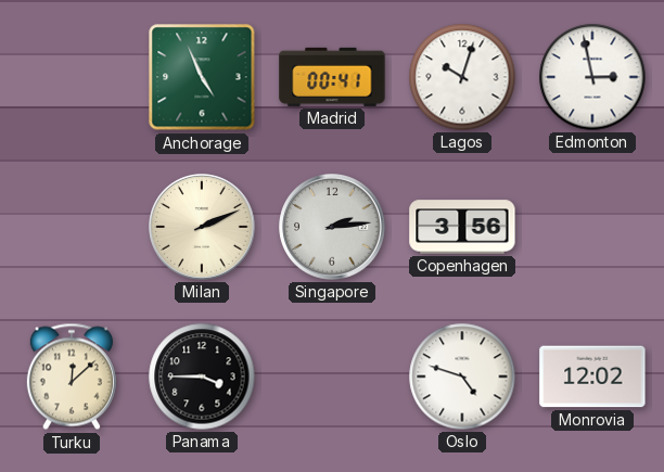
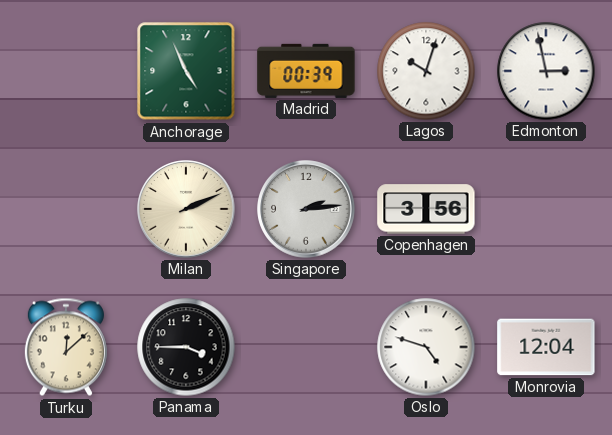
Madrid: 00:41 -> 00:39 (306, 71)
Monrovia: 12:02 -> 12:04 (546, 347)
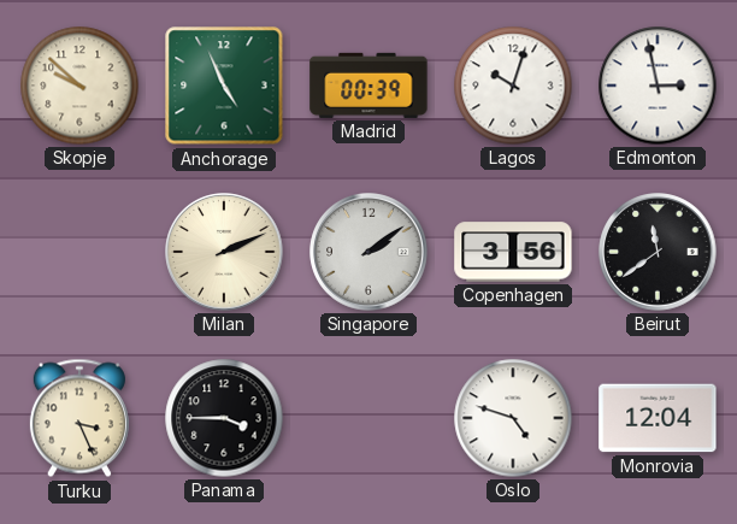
Skopje: none -> 9:52 (79, 86)
Singapore: 2:14 -> 2:09 (368, 252)
Beirut: none -> 11:39 (658, 252)
Turku: 12:08 -> 3:26 (79, 418)
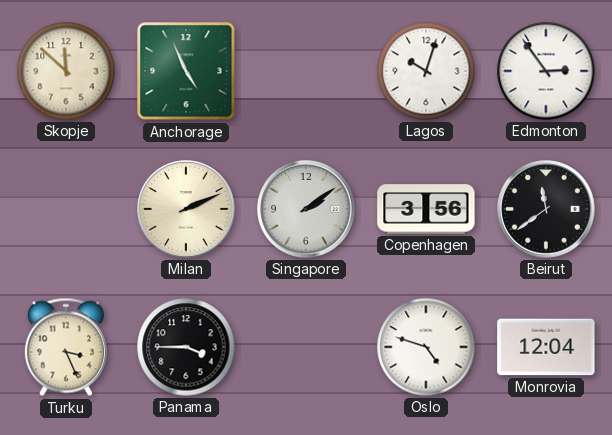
Skopje: 9:52 -> 11:52 (66, 71)
Madrid: 00:39 -> none (368, 86)
Edmonton: 2:58 -> 2:54 (546, 71)
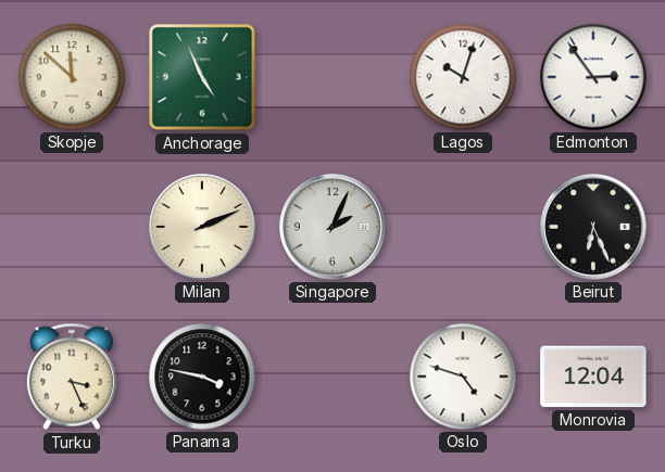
Singapore: 2:09 -> 2:04 (332, 227)
Copenhagen: 3:56 -> none (426, 209)
Beirut: 11:39 -> 6:26 (593, 227)
Panama: 3:45 -> 3:47 (202, 377)
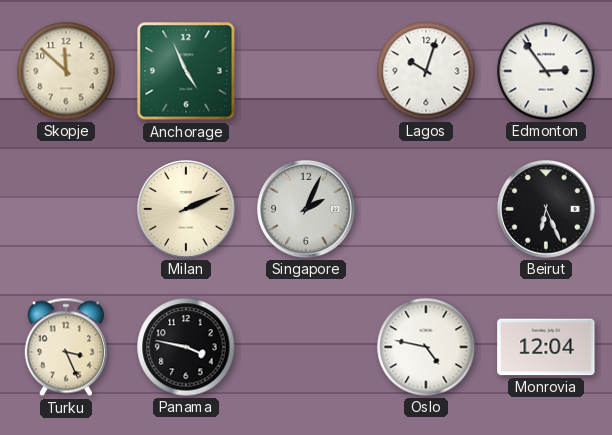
Oslo: 4:48 -> 4:47 (426, 347)
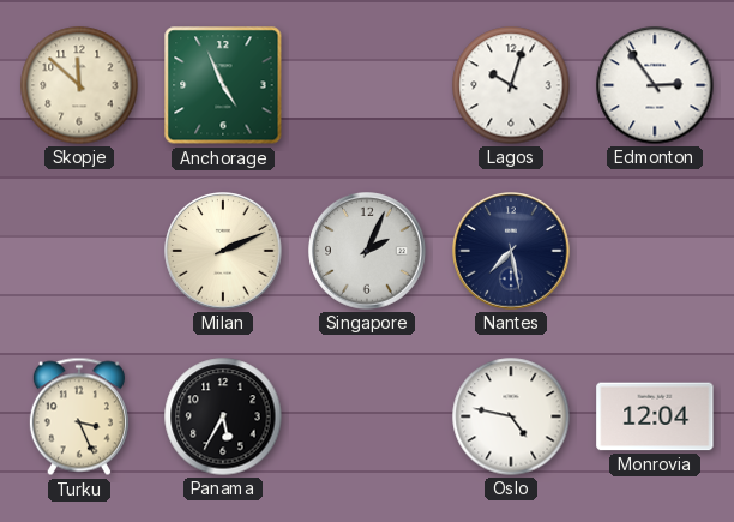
Nantes: none -> 7:28 (511, 251)
Beirut: 6:26 -> none (546, 209)
Panama: 3:47 -> 5:35 (223, 416)
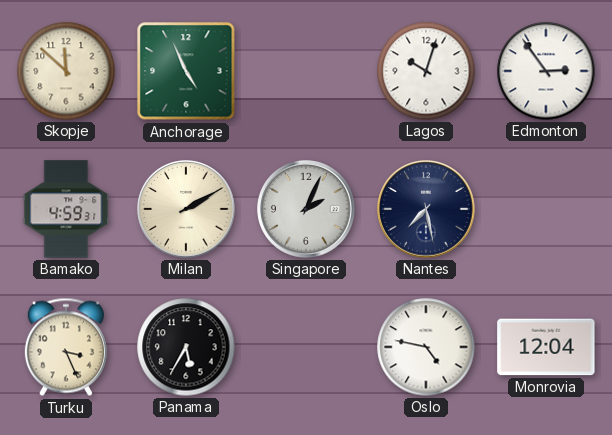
Bamako: none -> 4:59 (66, 209)
Milan: 2:11 -> 2:10 (186, 209)
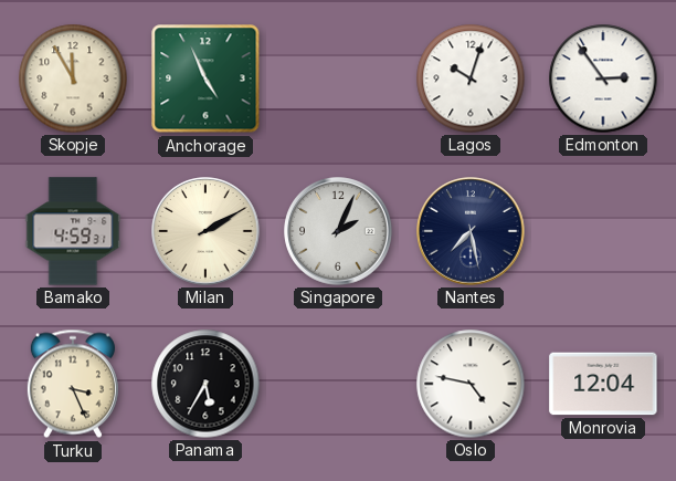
Skopje: 11:52 -> 11:55 (73, 79)
